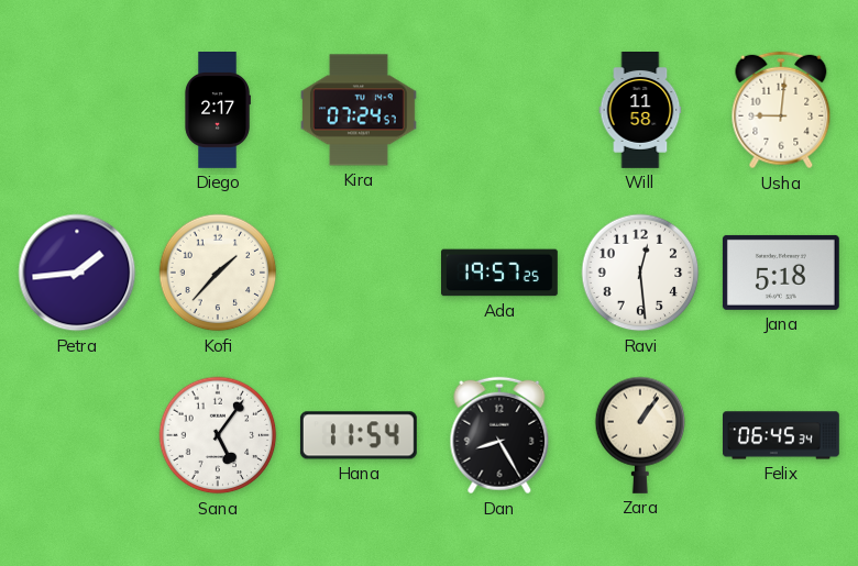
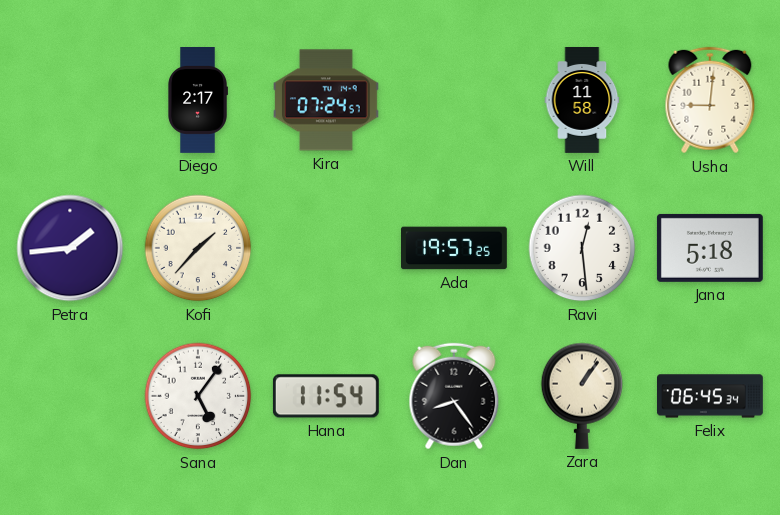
Dan: 8:25 -> 8:24 (454, 396)
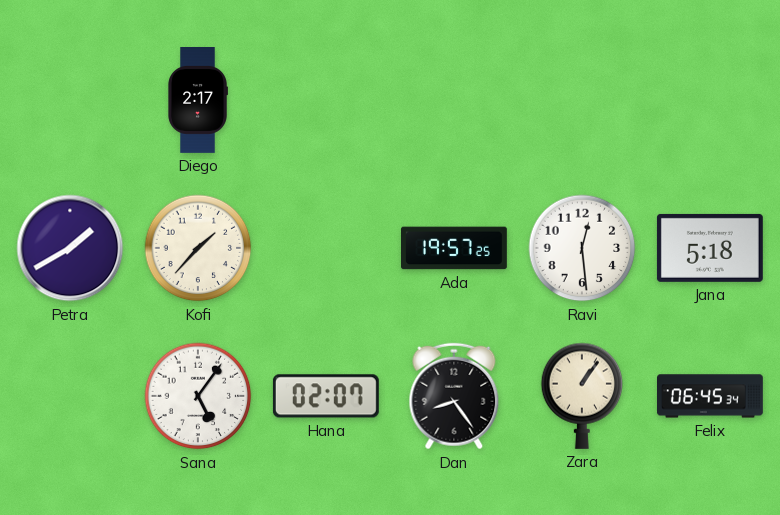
Kira: 07:24 -> none (326, 100)
Will: 11:58 -> none (582, 101)
Usha: 9:01 -> none (710, 100)
Petra: 1:44 -> 1:40 (70, 248)
Hana: 11:54 -> 02:07 (326, 396)
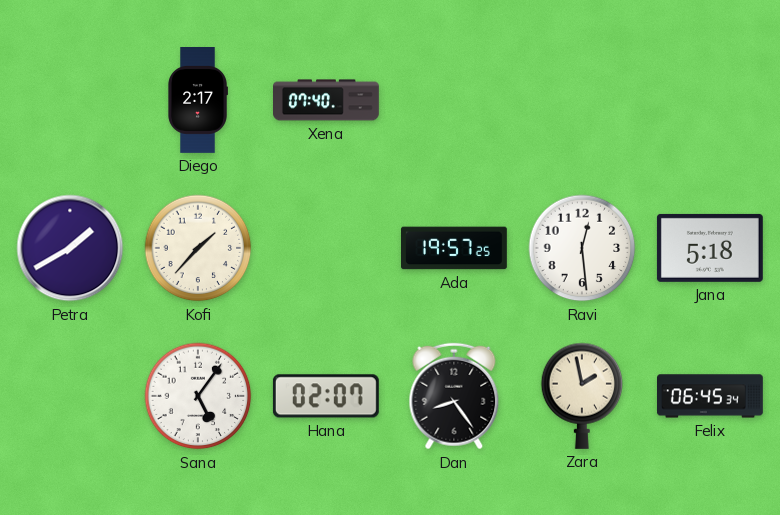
Xena: none -> 07:40 (327, 100)
Zara: 1:06 -> 1:58 (582, 396)
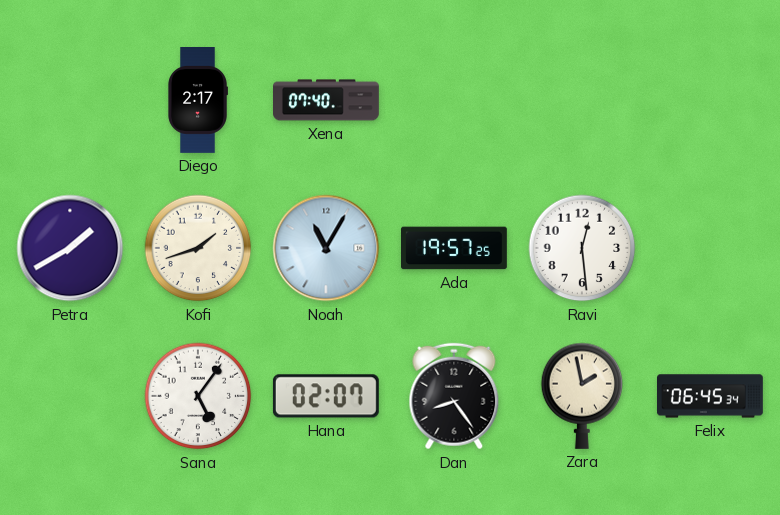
Kofi: 1:37 -> 1:42 (198, 248)
Noah: none -> 11:05 (326, 248)
Jana: 5:18 -> none (710, 248)
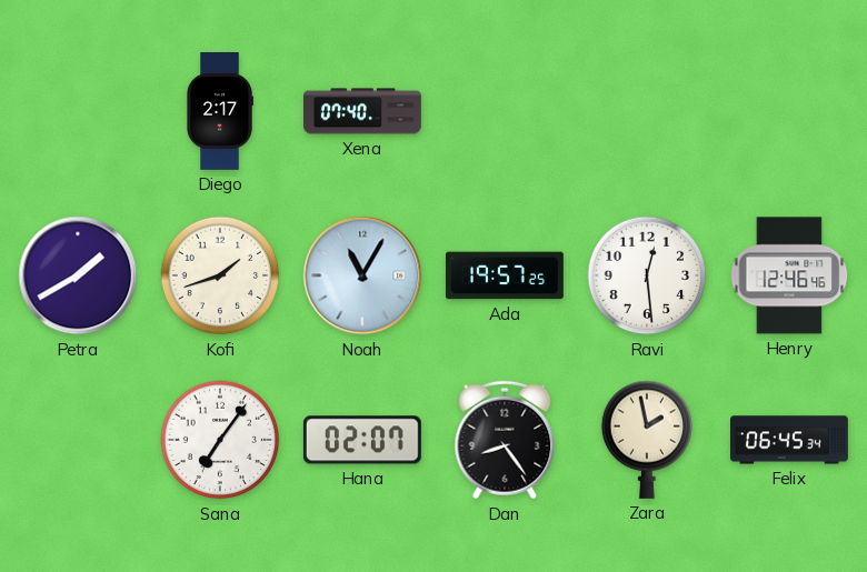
Henry: none -> 12:46 (789, 275)
Sana: 5:06 -> 7:06 (220, 440)
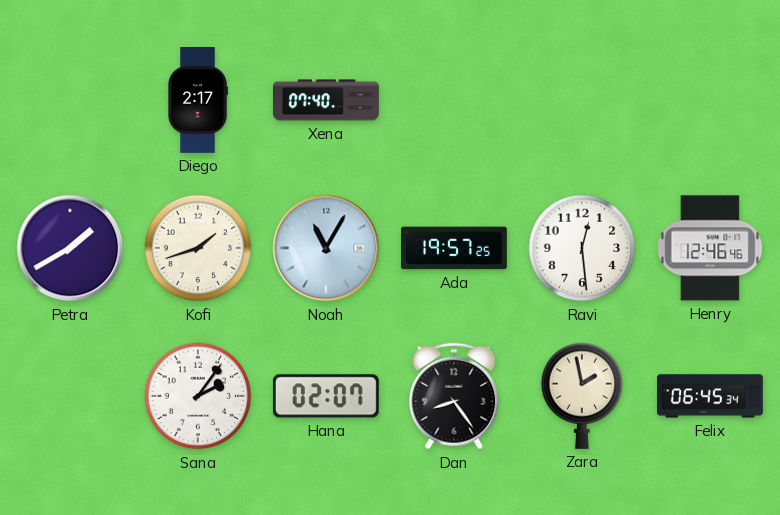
Sana: 7:06 -> 2:06 (198, 396)
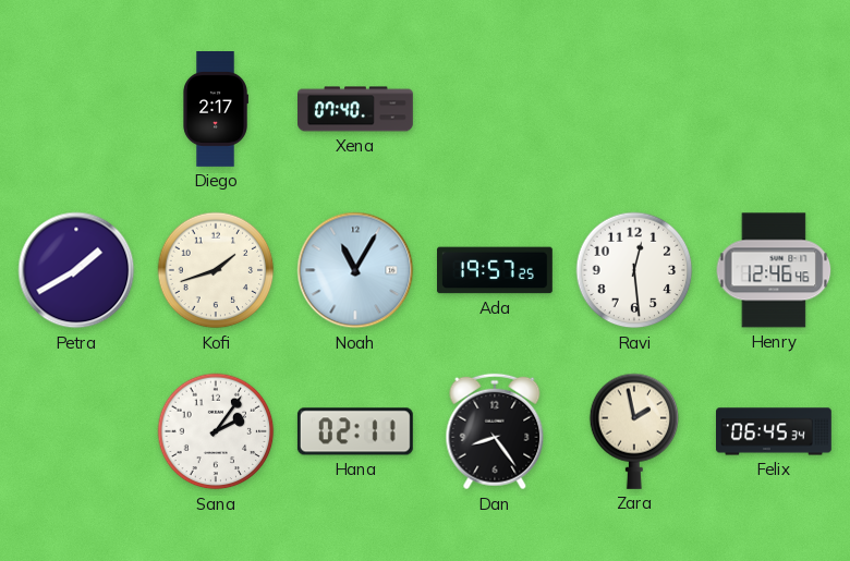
Hana: 02:07 -> 02:11 (355, 431)
